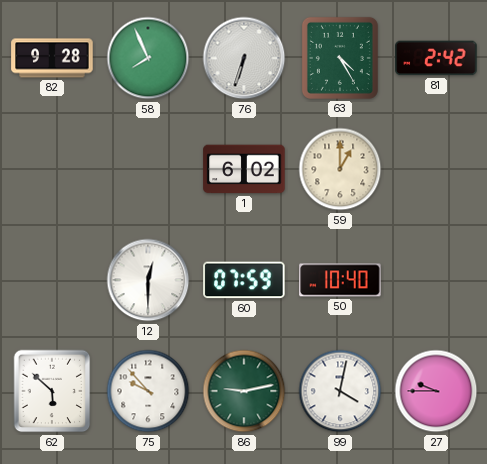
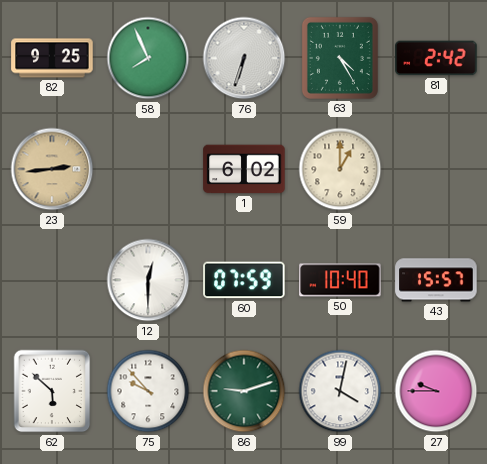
82: 9:28 -> 9:25 (52, 58)
23: none -> 2:44 (52, 169)
43: none -> 15:57 (436, 280)
86: 9:13 -> 9:12 (244, 391)
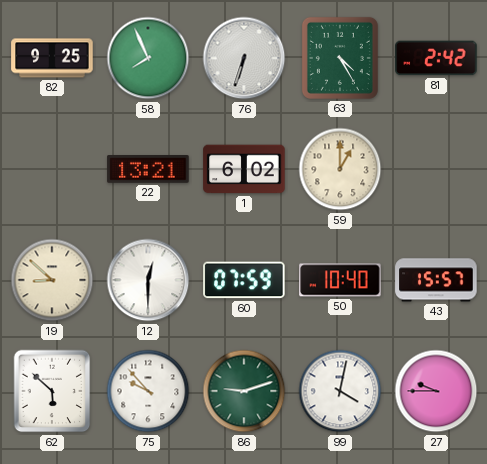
23: 2:44 -> none (52, 169)
22: none -> 13:21 (148, 170)
19: none -> 8:52 (52, 280)
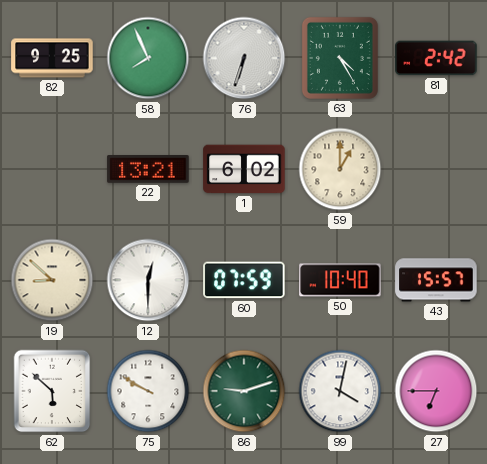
75: 9:53 -> 9:50 (148, 391)
27: 9:45 -> 6:45 (436, 391)
